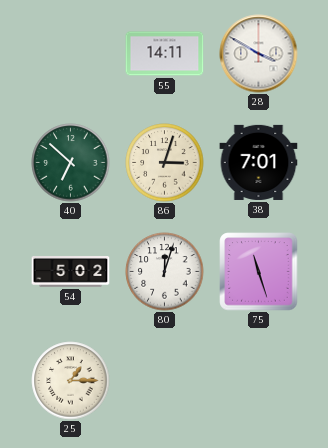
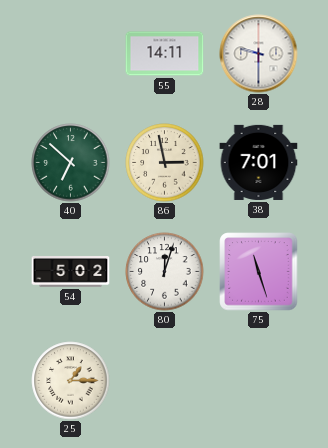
28: 3:50 -> 9:30 (259, 54)
86: 3:03 -> 2:58 (165, 163)
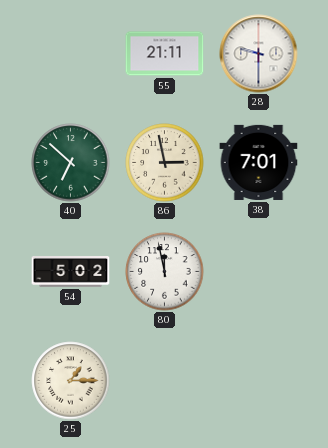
55: 14:11 -> 21:11 (165, 54)
80: 12:03 -> 11:58 (165, 272)
75: 11:27 -> none (259, 272)
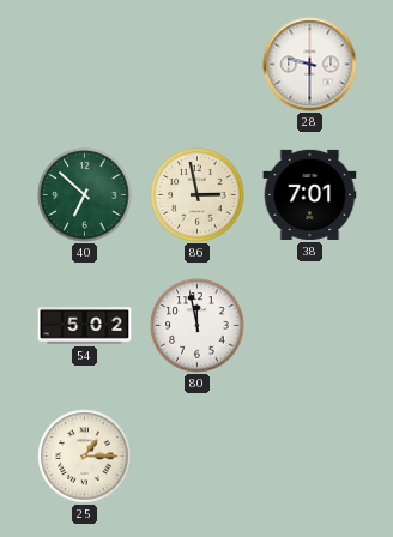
55: 21:11 -> none (165, 54)
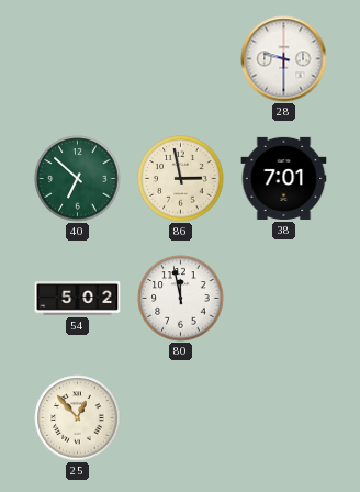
25: 1:15 -> 12:53 (78, 418)
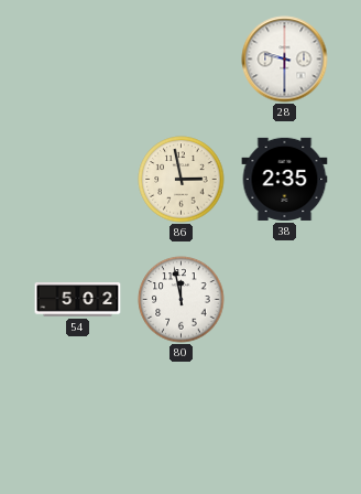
40: 6:52 -> none (78, 179)
38: 7:01 -> 2:35 (285, 179)
25: 12:53 -> none (78, 418)
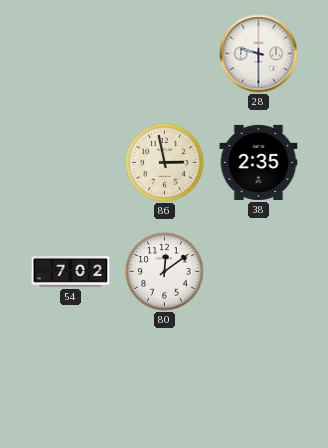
54: 5:02 -> 7:02 (71, 272)
80: 11:58 -> 12:09 (165, 272)
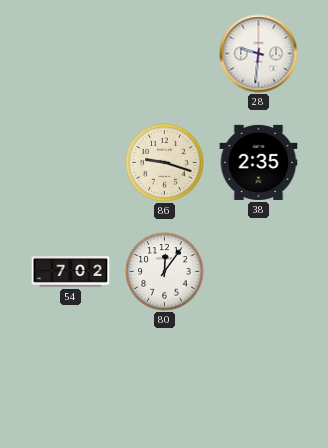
28: 9:30 -> 9:31 (259, 54)
86: 2:58 -> 9:18 (165, 163)
80: 12:09 -> 12:06 (165, 272)
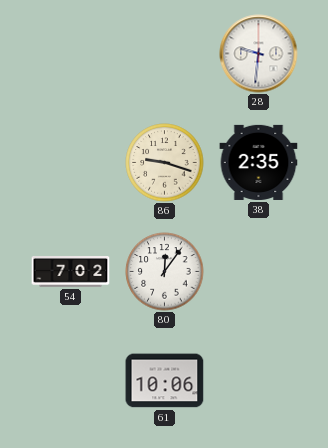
61: none -> 10:06 (165, 381)
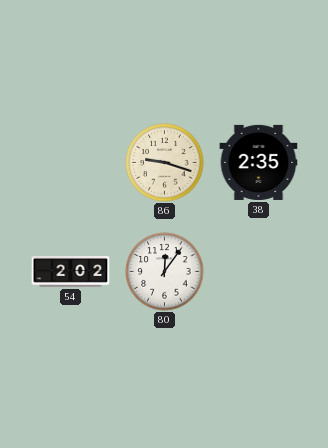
28: 9:31 -> none (259, 54)
54: 7:02 -> 2:02 (71, 272)
61: 10:06 -> none (165, 381)
